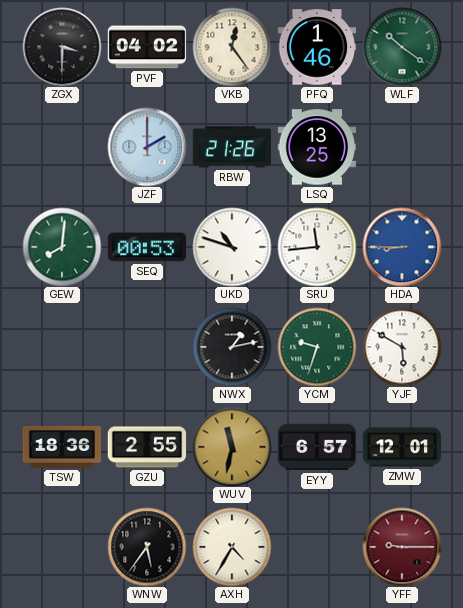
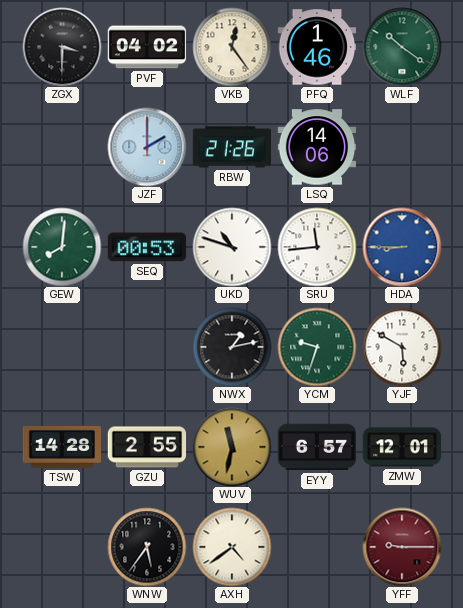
LSQ: 13:25 -> 14:06 (317, 147)
TSW: 18:36 -> 14:28 (62, 447)
AXH: 4:35 -> 4:39 (232, 547)
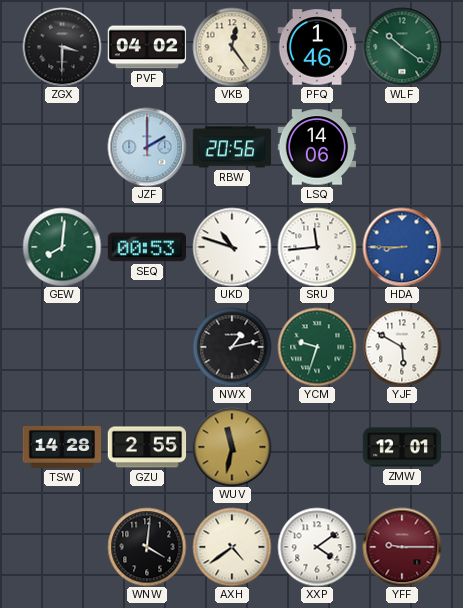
RBW: 21:26 -> 20:56 (232, 147)
EYY: 6:57 -> none (317, 447)
WNW: 5:36 -> 4:01 (147, 547)
XXP: none -> 4:09 (317, 547)
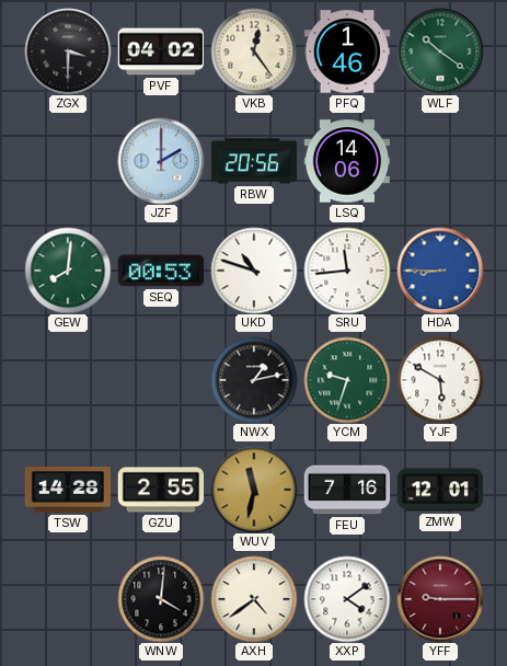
FEU: none -> 7:16 (347, 490)
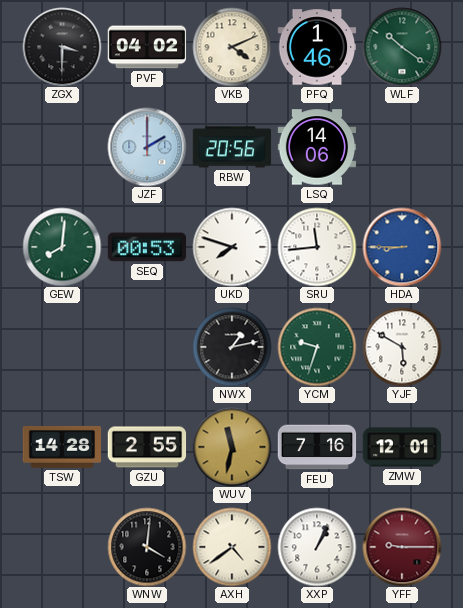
VKB: 12:24 -> 4:11 (232, 47)
UKD: 10:48 -> 7:48 (232, 247)
XXP: 4:09 -> 1:04 (317, 547)
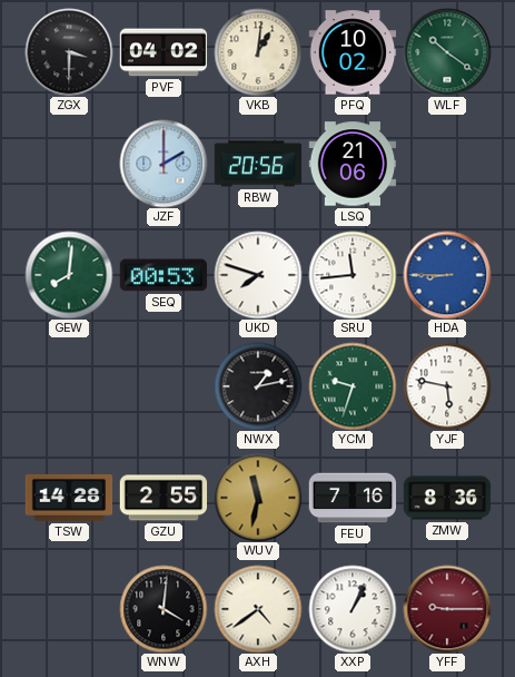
VKB: 4:11 -> 1:01 (258, 52)
PFQ: 1:46 -> 10:02 (353, 52)
LSQ: 14:06 -> 21:06 (353, 164)
YJF: 5:50 -> 5:47 (447, 386)
ZMW: 12:01 -> 8:36 (447, 498)
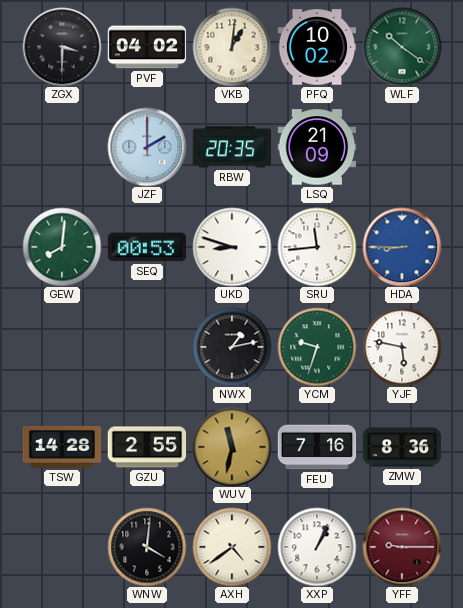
RBW: 20:56 -> 20:35 (232, 147)
LSQ: 21:06 -> 21:09 (317, 147)
UKD: 7:48 -> 8:48 (232, 247)
